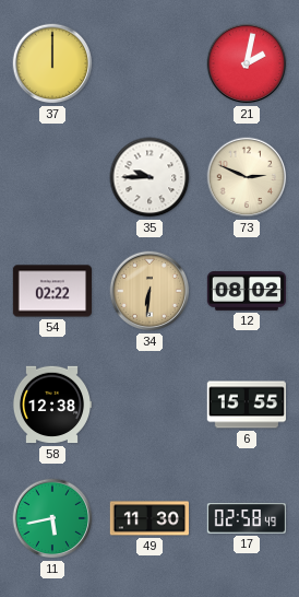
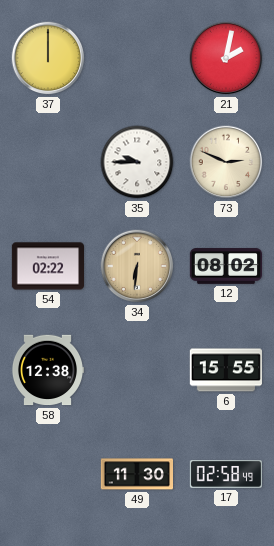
11: 5:43 -> none (52, 518)
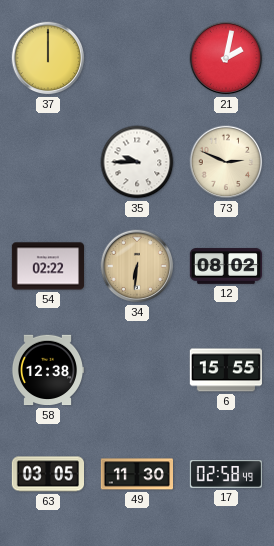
63: none -> 03:05 (47, 474)
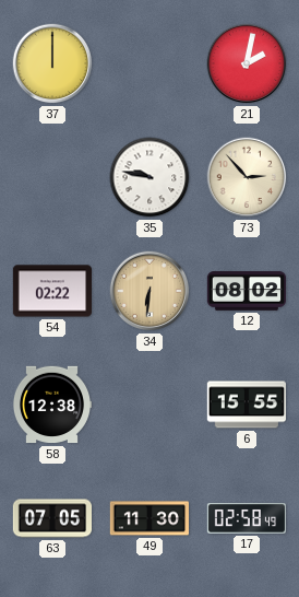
35: 9:45 -> 9:47 (149, 177)
73: 2:49 -> 2:53 (247, 177)
63: 03:05 -> 07:05 (51, 518)
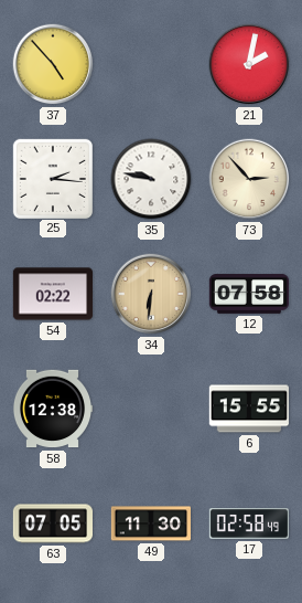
37: 12:00 -> 4:53 (53, 64)
25: none -> 2:16 (52, 178)
12: 08:02 -> 07:58 (248, 294)
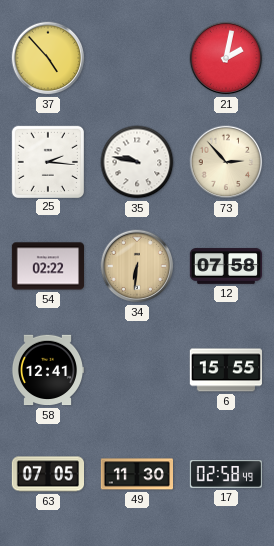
58: 12:38 -> 12:41 (47, 370)
